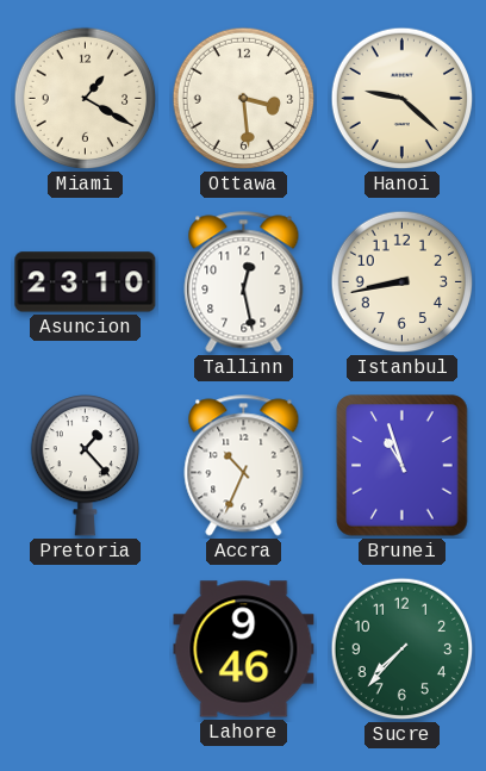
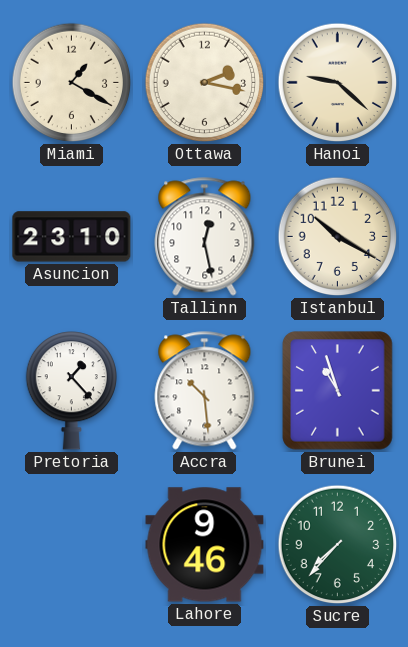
Ottawa: 3:29 -> 2:17 (205, 83)
Istanbul: 8:43 -> 10:20 (338, 237)
Accra: 10:34 -> 10:29 (205, 391)
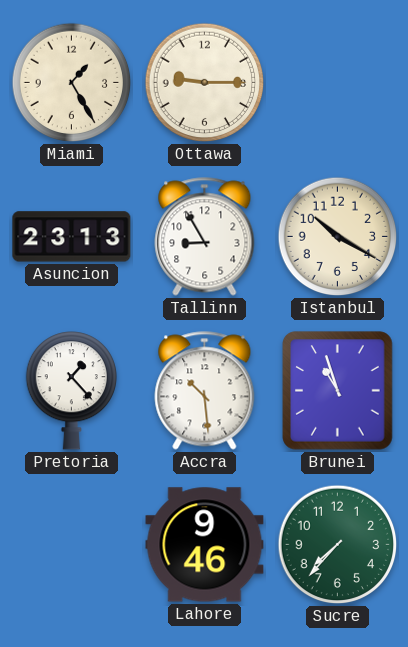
Miami: 1:20 -> 1:25 (72, 83)
Ottawa: 2:17 -> 9:15 (205, 83)
Hanoi: 9:22 -> none (338, 83)
Asuncion: 23:10 -> 23:13 (72, 237)
Tallinn: 12:28 -> 8:55 (205, 237)
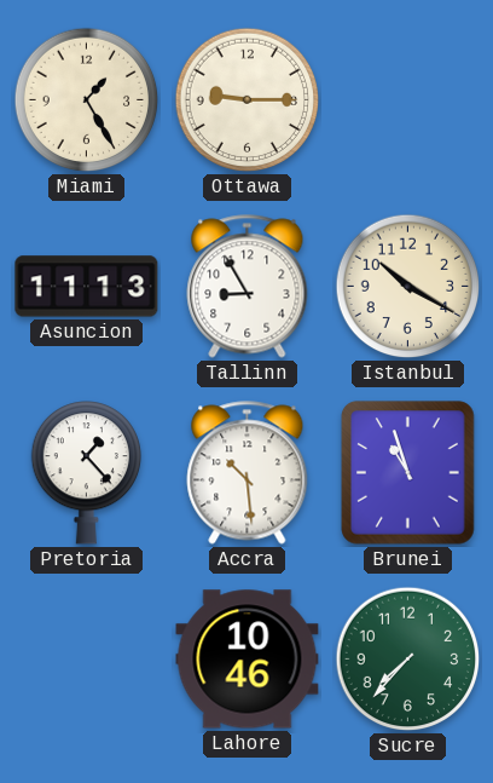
Asuncion: 23:13 -> 11:13 (87, 287)
Lahore: 9:46 -> 10:46 (248, 660)
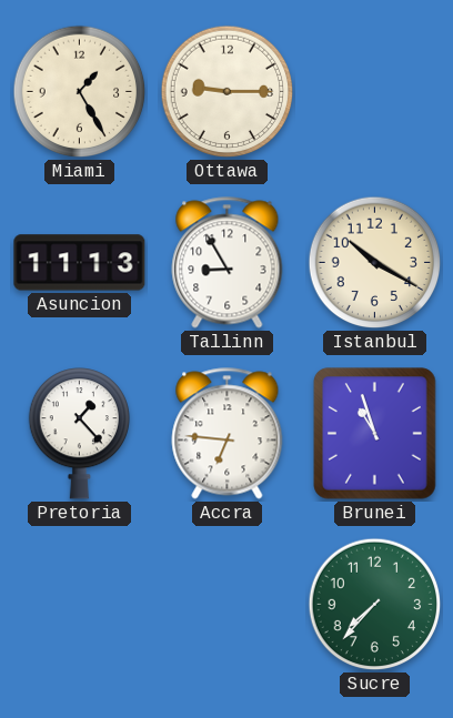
Accra: 10:29 -> 6:46 (228, 434)
Lahore: 10:46 -> none (248, 660)
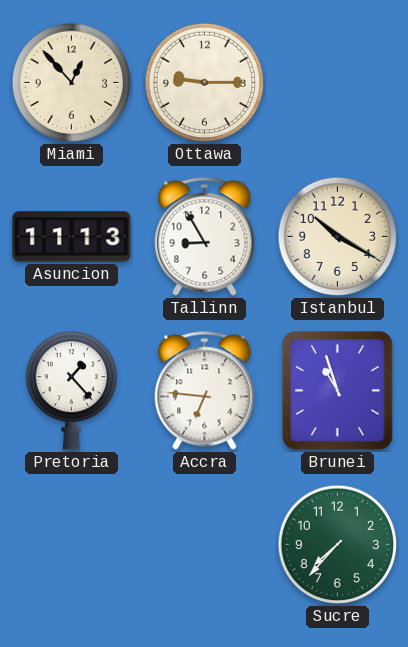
Miami: 1:25 -> 12:53 (72, 83)
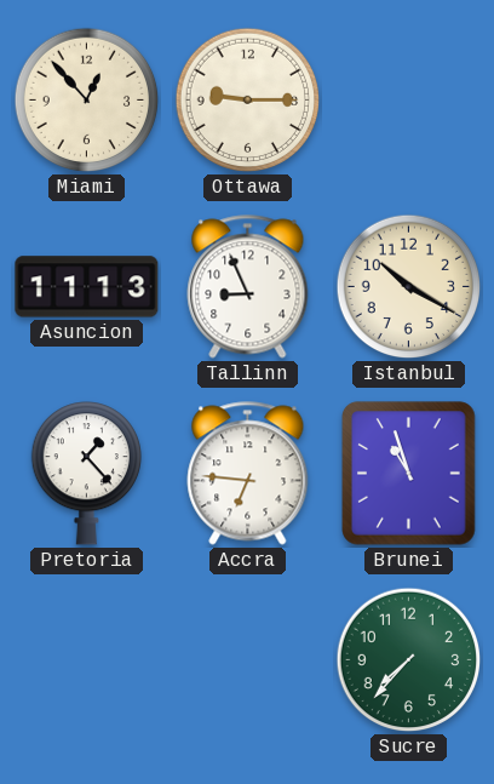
Tallinn: 8:55 -> 8:56 (248, 287)
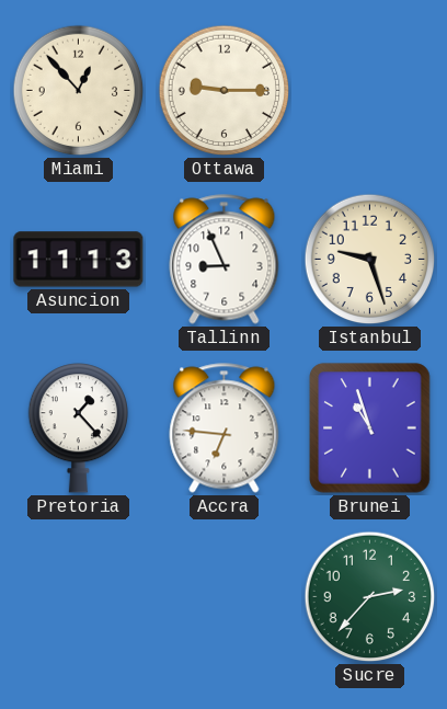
Istanbul: 10:20 -> 9:27 (370, 260)
Sucre: 7:37 -> 2:37 (370, 597)
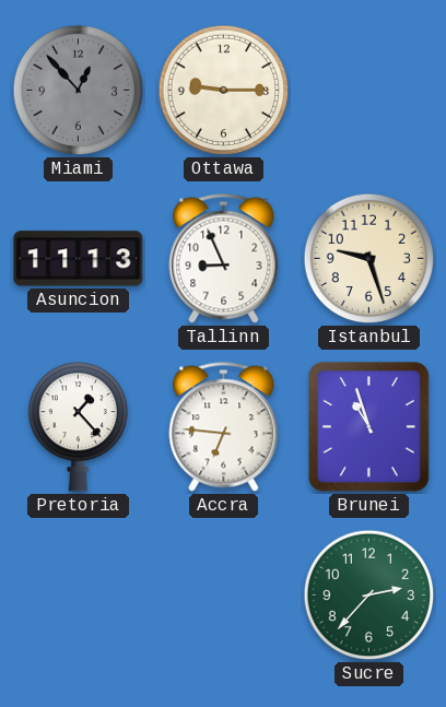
Miami dial: cream -> grey (79, 91)
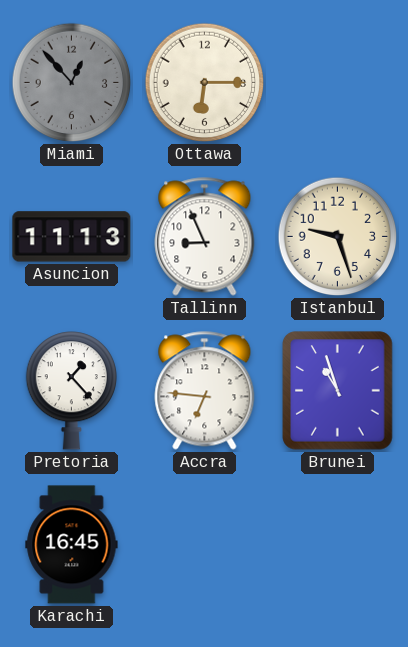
Ottawa: 9:15 -> 6:15 (205, 83)
Karachi: none -> 16:45 (72, 545)
Sucre: 2:37 -> none (369, 596)
